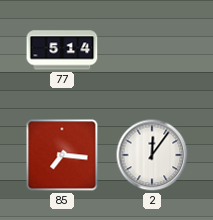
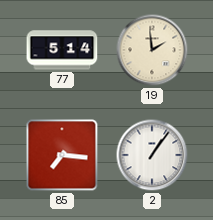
19: none -> 1:59 (152, 50)
2: 12:06 -> 1:06 (152, 155)
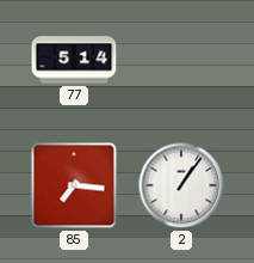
19: 1:59 -> none (152, 50)
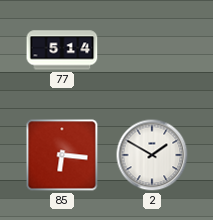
85: 7:16 -> 6:16 (62, 155)
2: 1:06 -> 1:50 (152, 155)
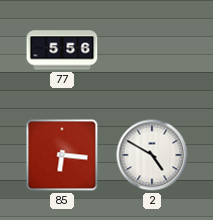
77: 5:14 -> 5:56 (62, 50)
2: 1:50 -> 4:50 (152, 155)
